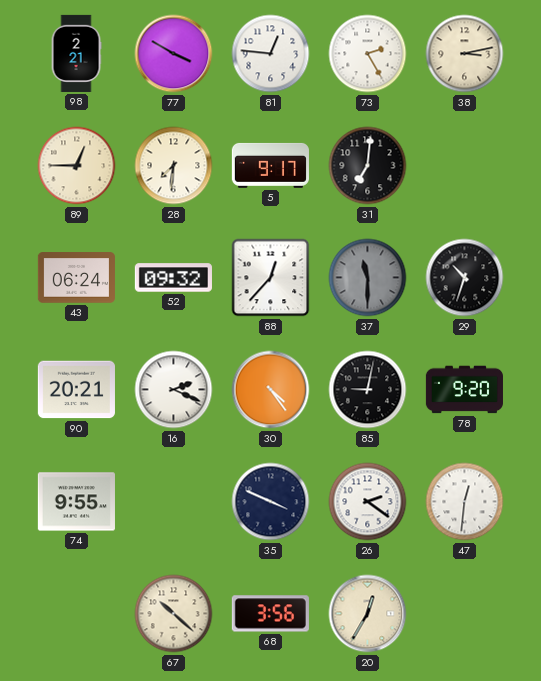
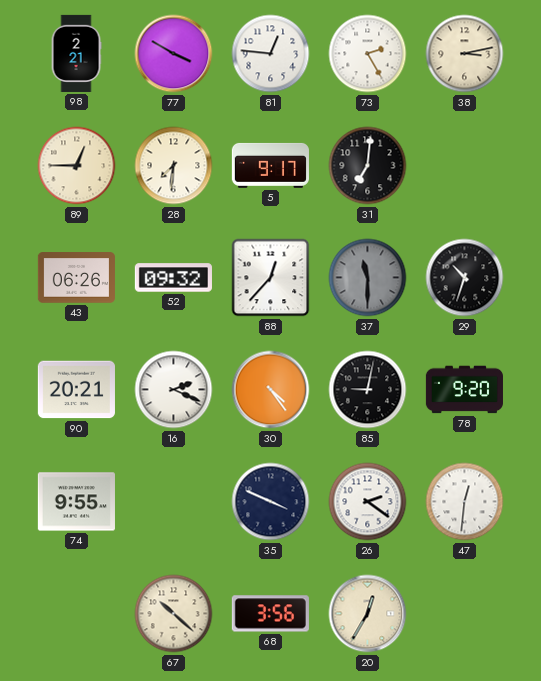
43: 06:24 -> 06:26 (76, 278)
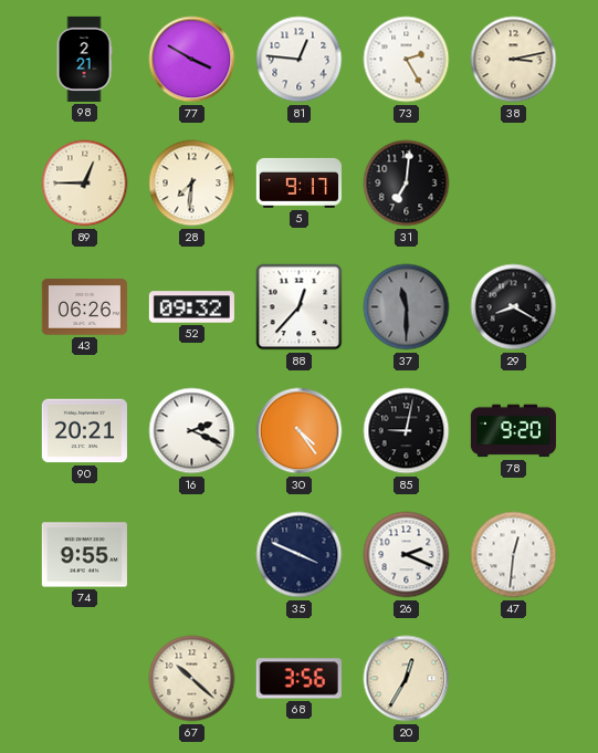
29: 10:33 -> 8:20 (514, 307)
26: 2:21 -> 2:19 (407, 555)
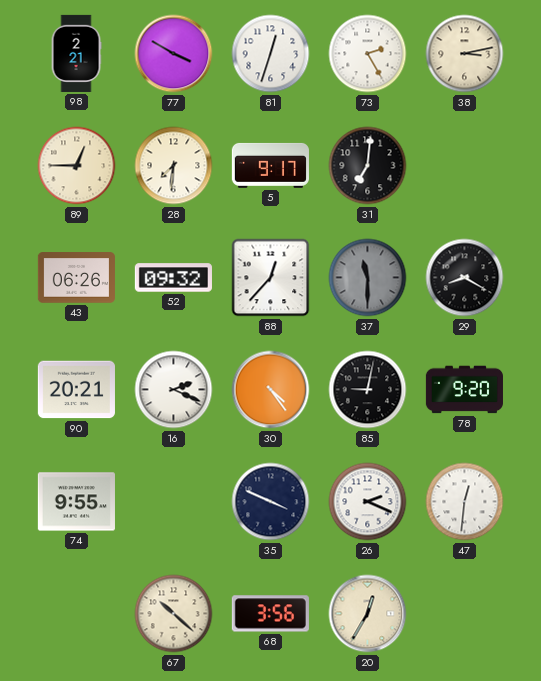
81: 12:46 -> 12:33 (271, 54)
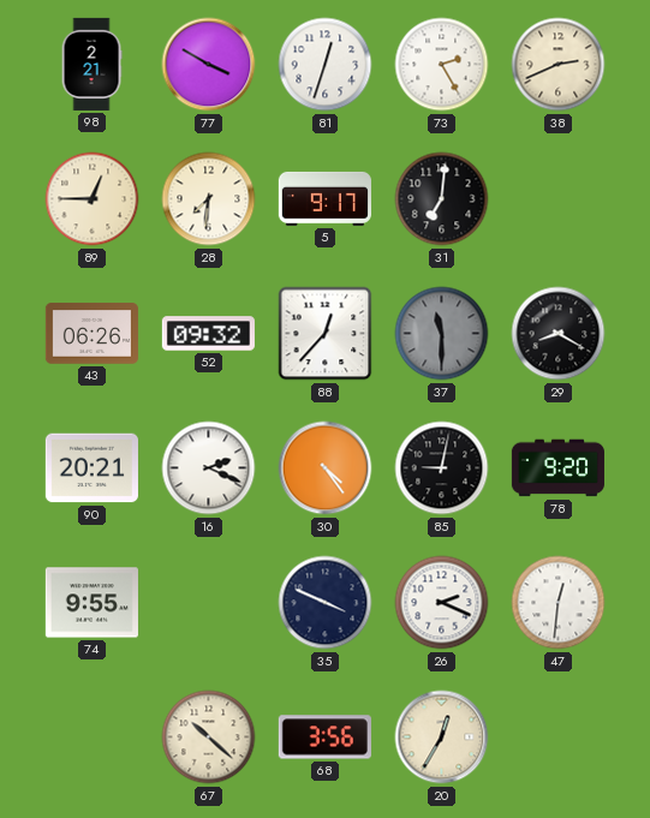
38: 3:13 -> 2:41 (559, 65)
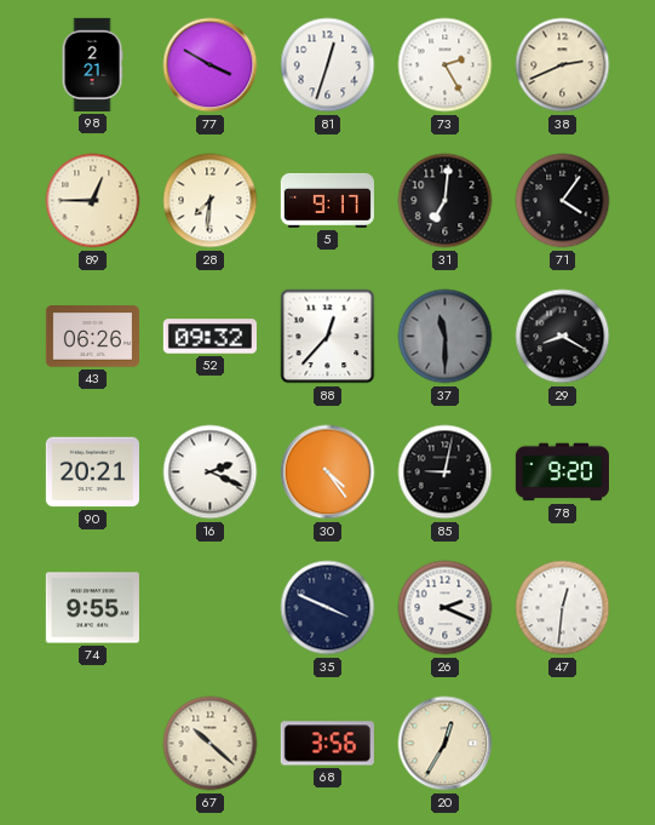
71: none -> 4:06 (563, 201)
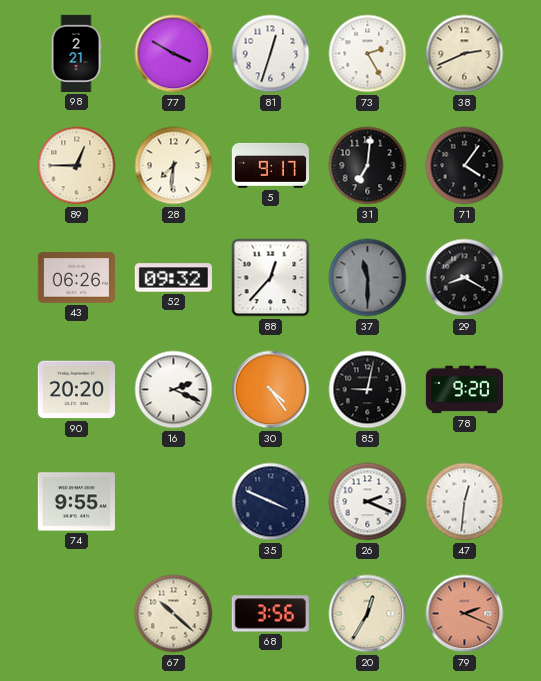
90: 20:21 -> 20:20 (76, 390)
79: none -> 2:19 (465, 614)
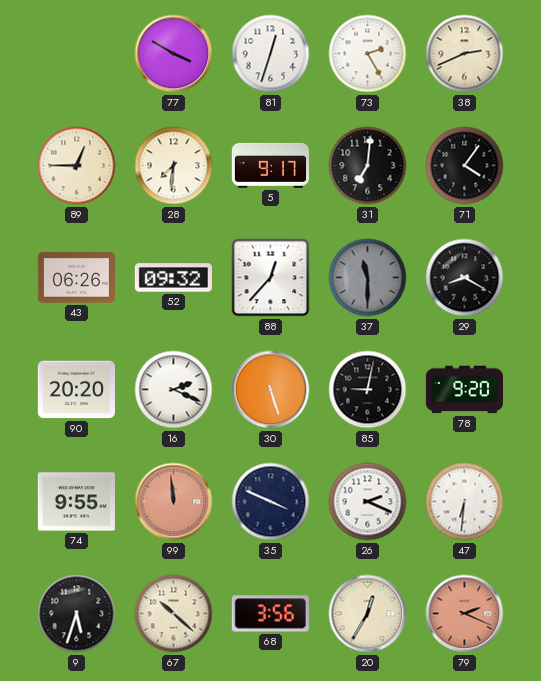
98: 2:21 -> none (76, 53)
30: 4:24 -> 5:27 (271, 390)
99: none -> 11:59 (174, 502)
47: 12:31 -> 6:31 (465, 502)
9: none -> 5:33 (77, 614)
